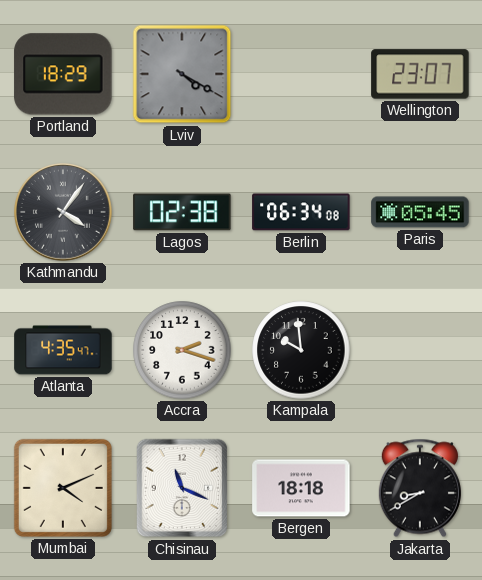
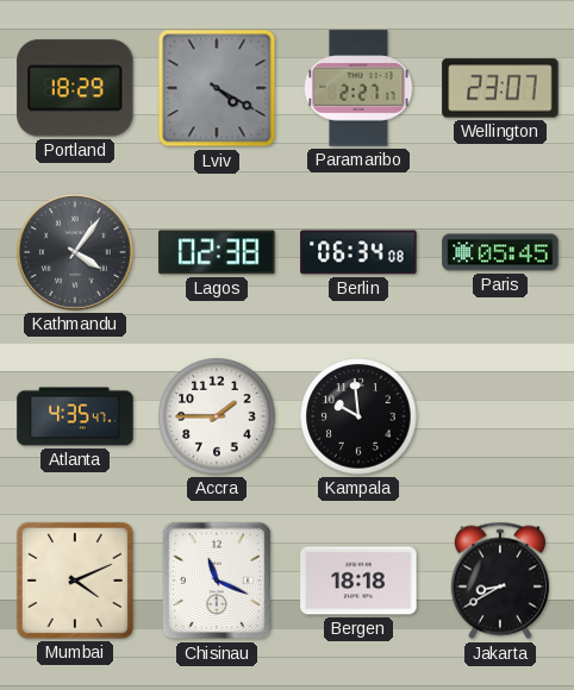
Paramaribo: none -> 2:27 (358, 88)
Accra: 2:18 -> 1:45 (217, 416)
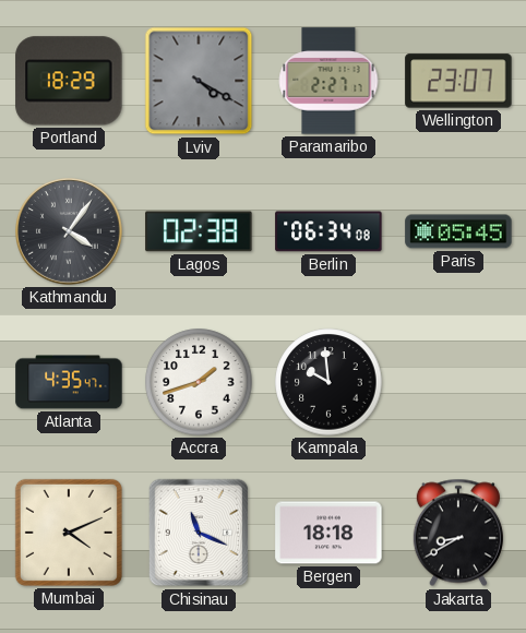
Accra: 1:45 -> 1:42 (199, 382)
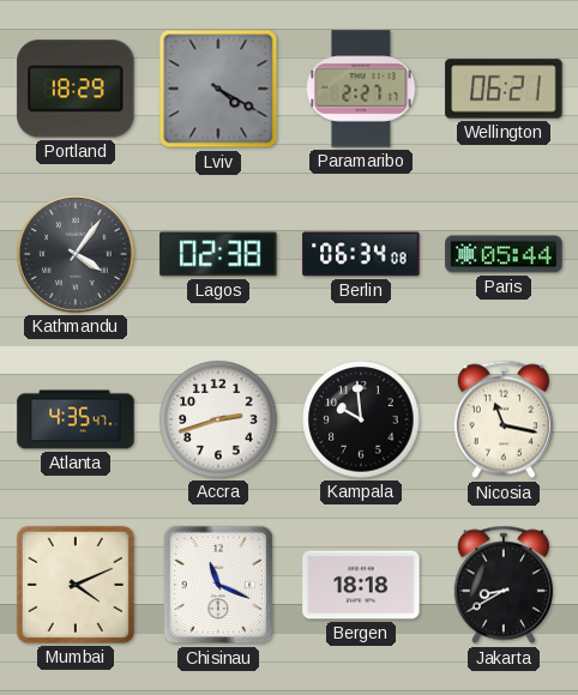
Wellington: 23:07 -> 06:21 (504, 89)
Paris: 05:45 -> 05:44 (504, 254)
Accra: 1:42 -> 2:42 (218, 419)
Nicosia: none -> 11:17 (504, 419)
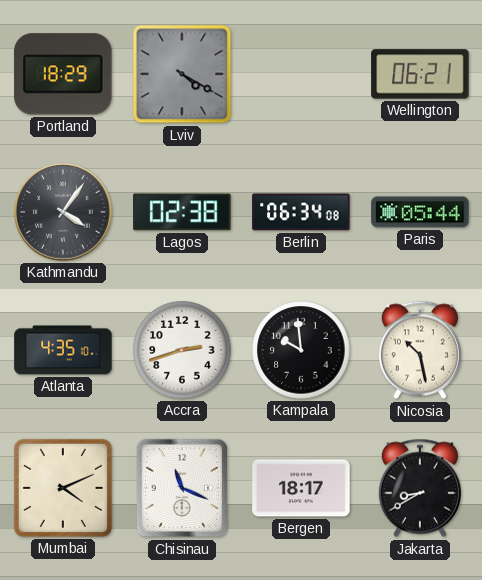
Paramaribo: 2:27 -> none (361, 89)
Atlanta: 4:35:47 -> 4:35:10 (63, 350)
Nicosia: 11:17 -> 10:28 (420, 350)
Bergen: 18:18 -> 18:17 (301, 488)
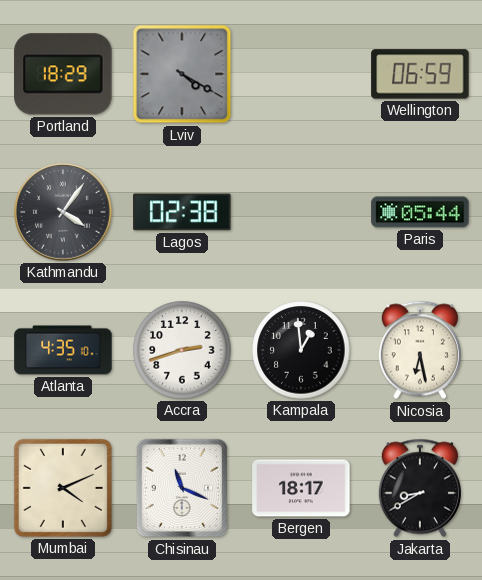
Wellington: 06:21 -> 06:59 (420, 74)
Berlin: 06:34 -> none (301, 212)
Kampala: 9:59 -> 12:59 (301, 350)
Nicosia: 10:28 -> 6:28 (420, 350)
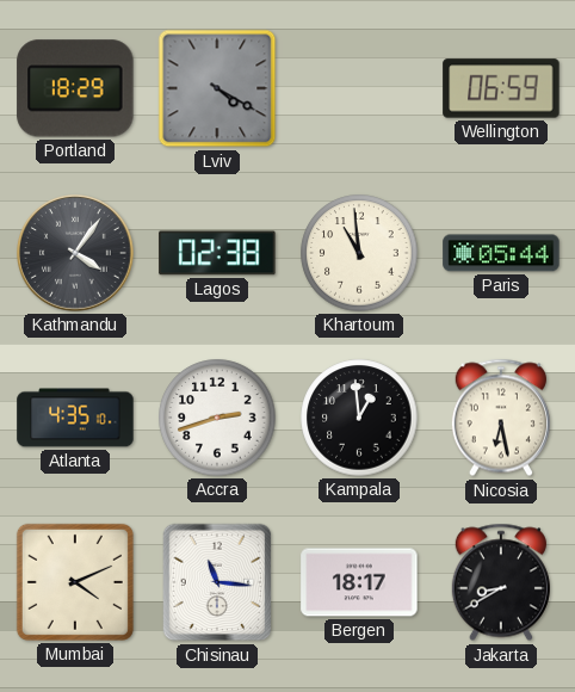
Khartoum: none -> 10:59 (359, 253)
Chisinau: 11:19 -> 11:16 (217, 582)
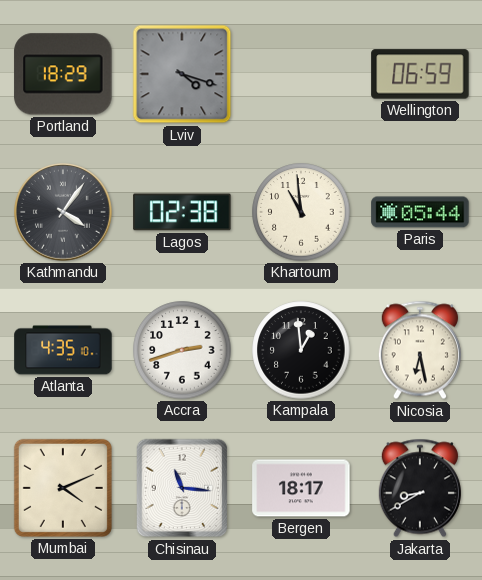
Lviv: 4:20 -> 4:18 (182, 74)
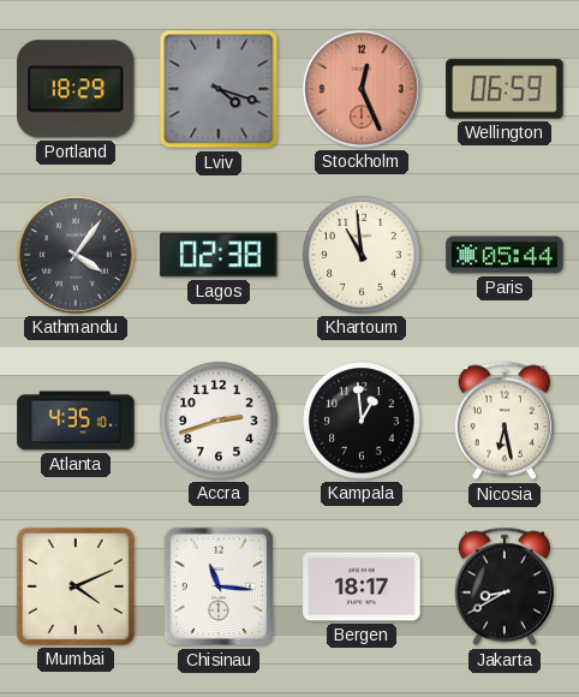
Stockholm: none -> 12:26 (363, 90)
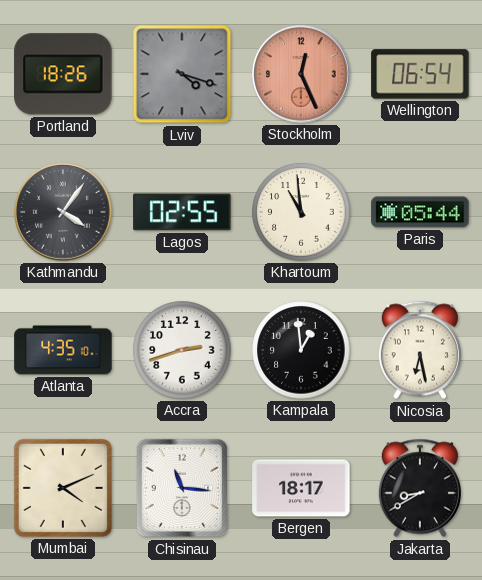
Portland: 18:29 -> 18:26 (63, 74)
Wellington: 06:59 -> 06:54 (420, 74)
Lagos: 02:38 -> 02:55 (182, 212)
